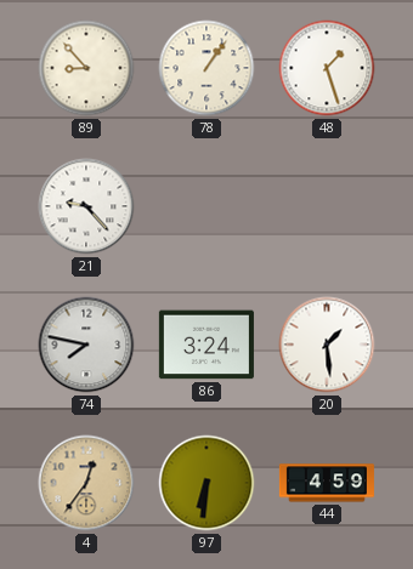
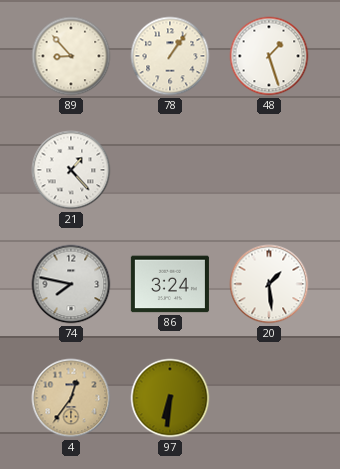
21: 9:23 -> 1:23 (71, 170)
44: 4:59 -> none (327, 483)
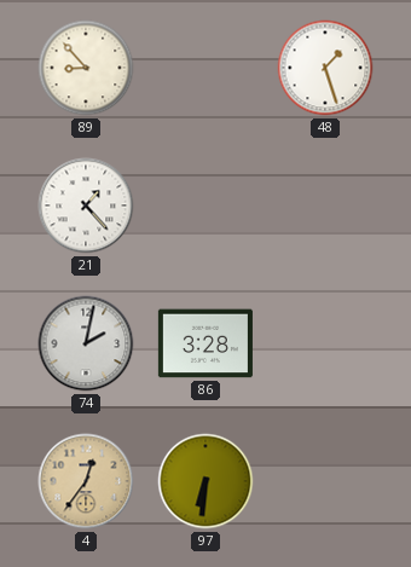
78: 1:06 -> none (170, 56)
74: 7:47 -> 2:02 (86, 343)
86: 3:24 -> 3:28 (205, 343)
20: 1:29 -> none (269, 284)
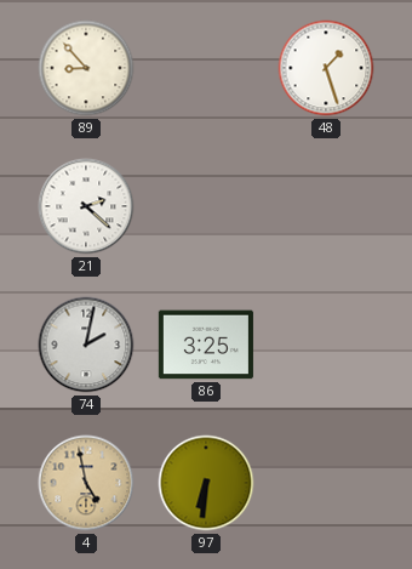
21: 1:23 -> 2:22 (86, 206)
86: 3:28 -> 3:25 (206, 345)
4: 12:36 -> 4:58 (86, 483)
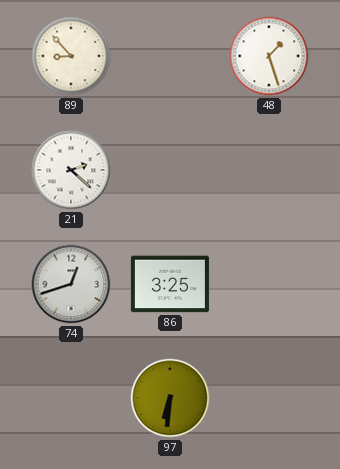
74: 2:02 -> 12:42 (71, 284)
4: 4:58 -> none (86, 483)
